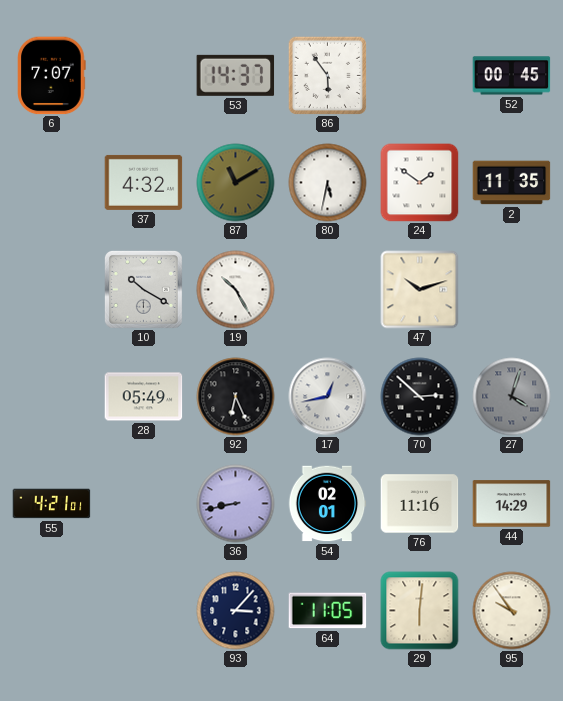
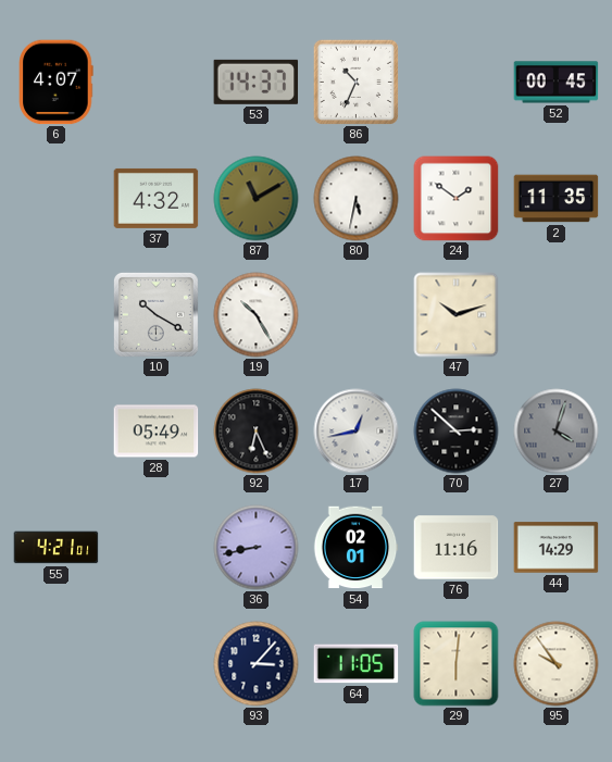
6: 7:07 -> 4:07 (57, 83)
86: 5:54 -> 10:34 (355, 82)
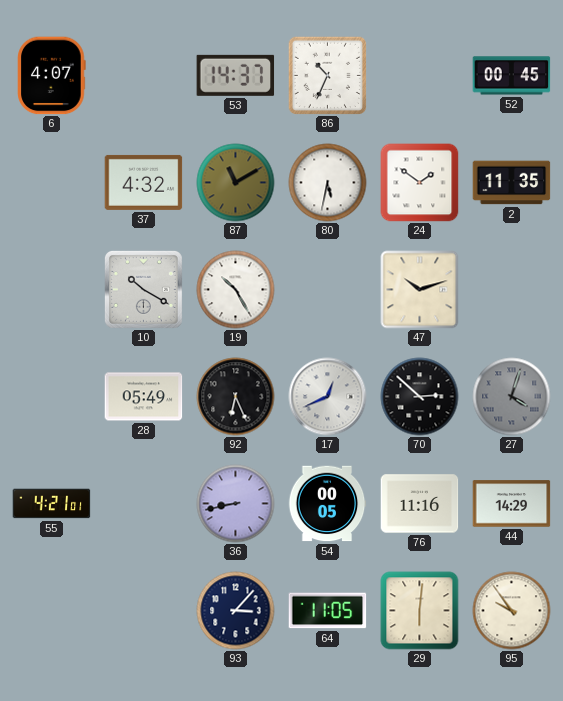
17: 12:43 -> 12:41 (328, 397)
54: 02:01 -> 00:05 (327, 504)
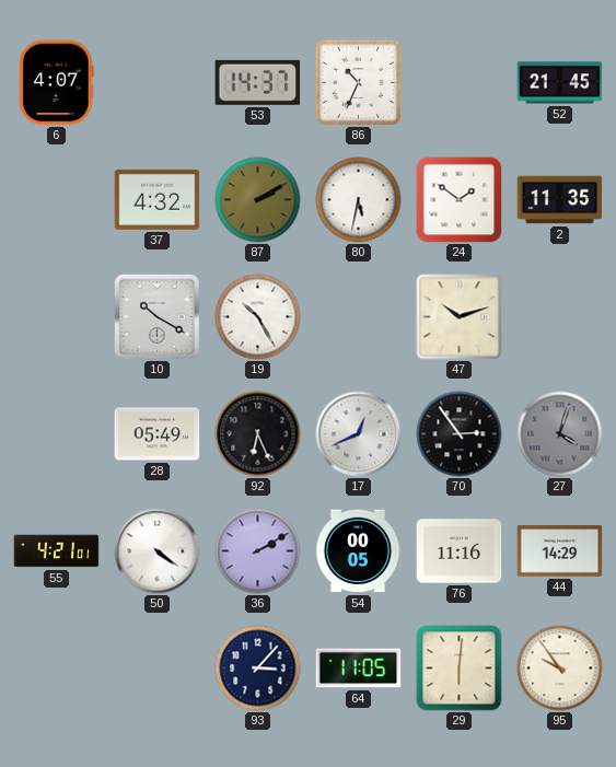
52: 00:45 -> 21:45 (560, 83)
87: 11:10 -> 2:10 (258, 200)
70: 2:52 -> 2:54 (460, 434)
50: none -> 4:21 (158, 551)
36: 8:43 -> 2:10 (258, 551)
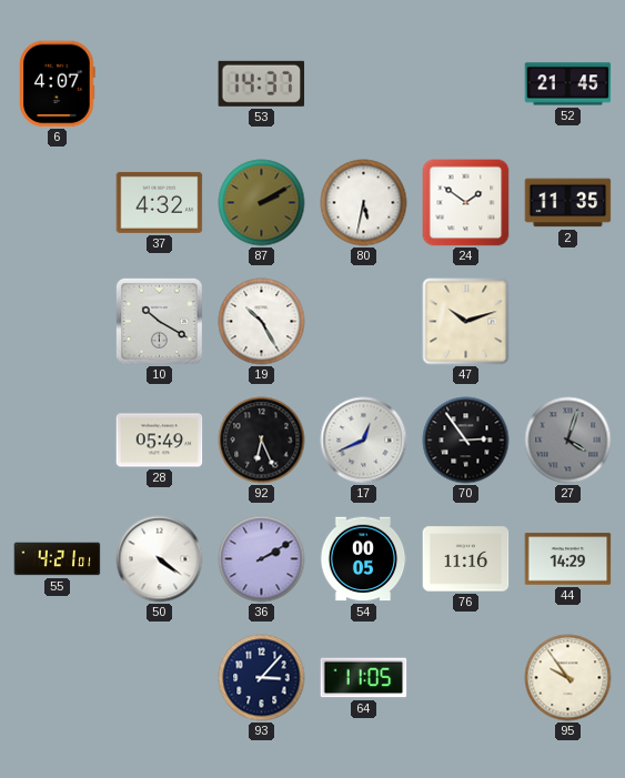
86: 10:34 -> none (358, 82)
29: 6:01 -> none (460, 669)
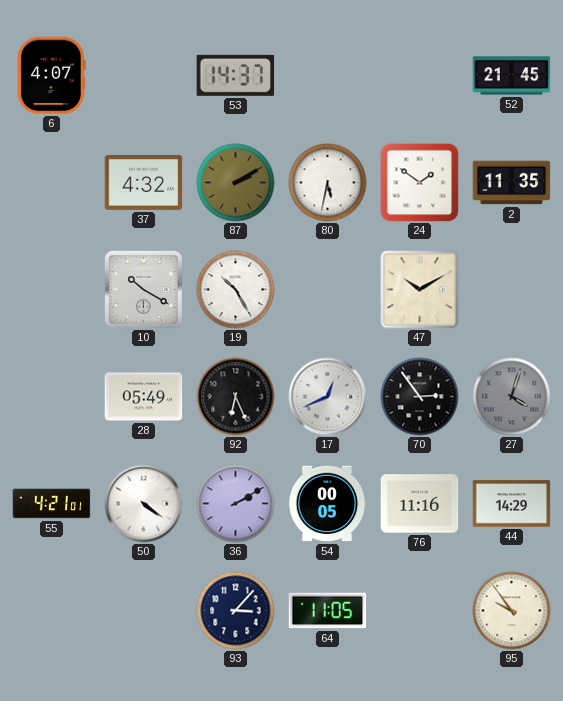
47: 10:12 -> 10:10 (420, 290)
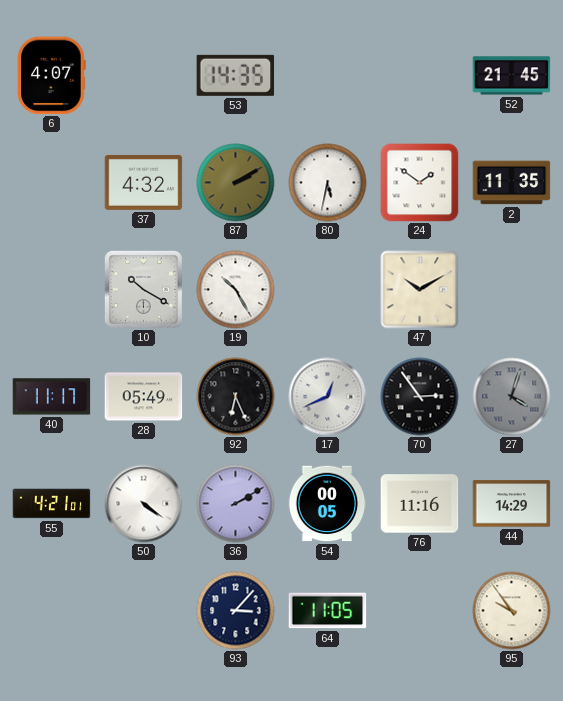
53: 14:37 -> 14:35 (236, 75)
40: none -> 11:17 (52, 397)
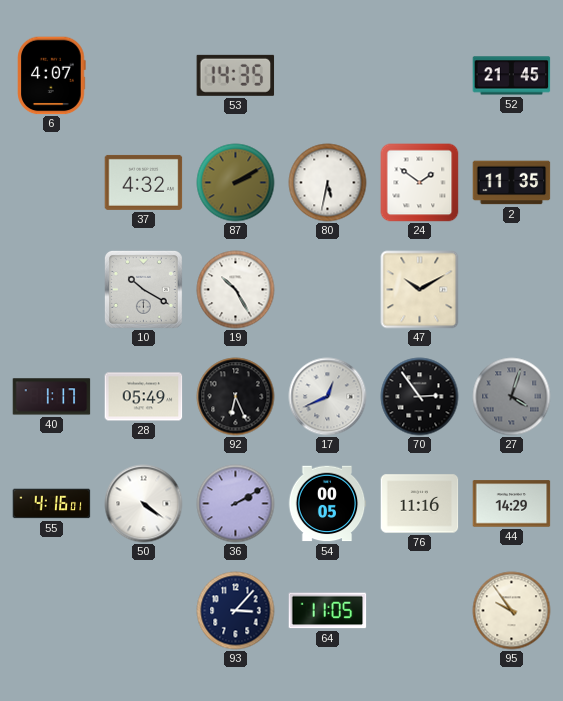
40: 11:17 -> 1:17 (52, 397)
55: 4:21 -> 4:16 (52, 504)
